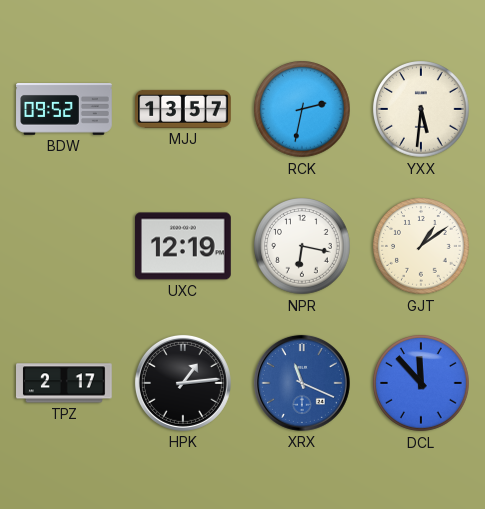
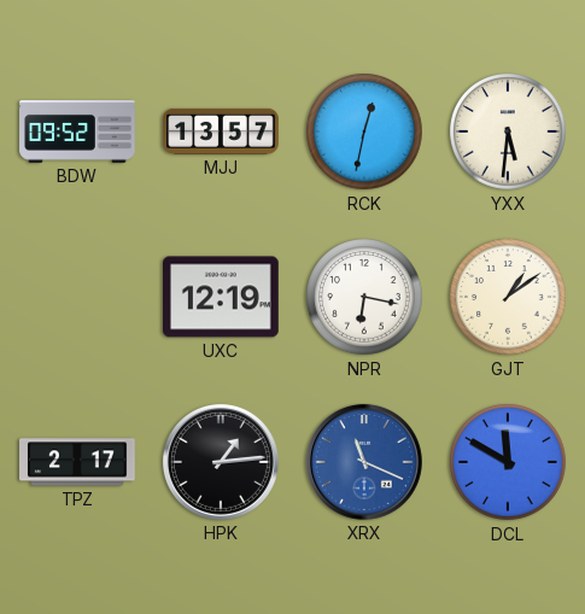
RCK: 2:32 -> 12:32 (364, 131)
DCL: 11:53 -> 11:50 (508, 462)
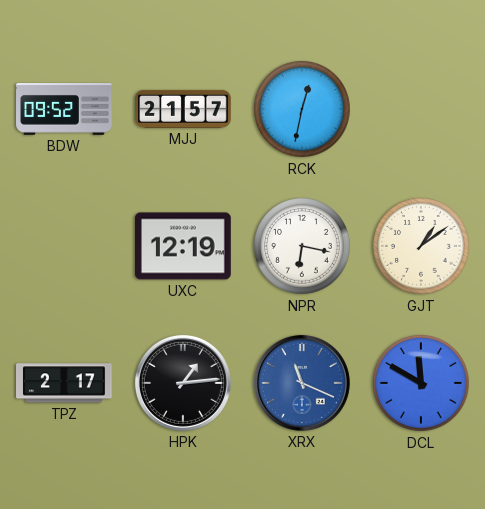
MJJ: 13:57 -> 21:57 (183, 109)
YXX: 5:31 -> none (508, 131)
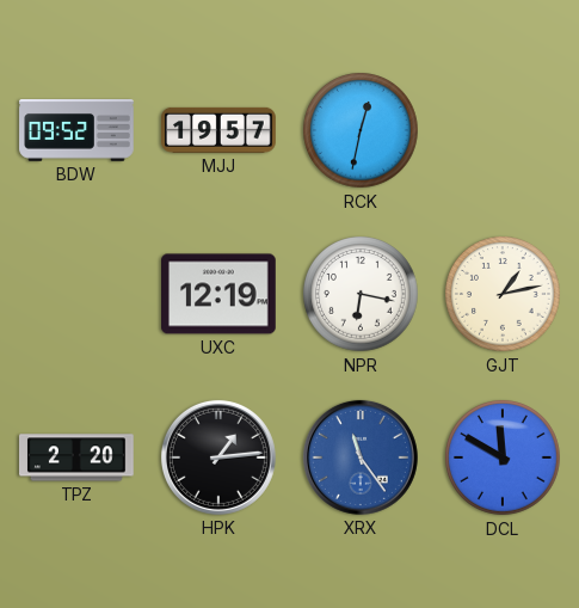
MJJ: 21:57 -> 19:57 (218, 130)
GJT: 1:09 -> 1:13 (503, 294)
TPZ: 2:17 -> 2:20 (78, 457)
XRX: 11:19 -> 11:24 (361, 457)
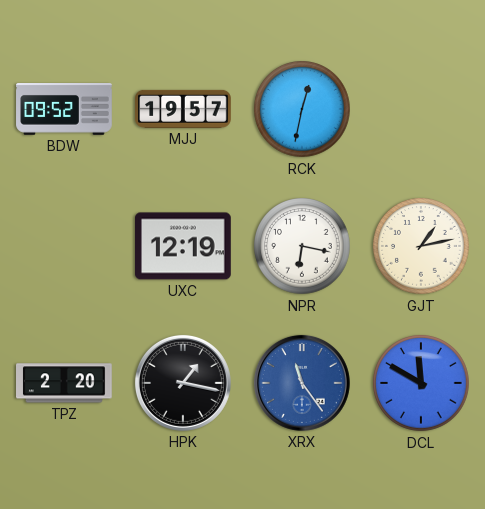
HPK: 1:14 -> 1:17 (183, 383)
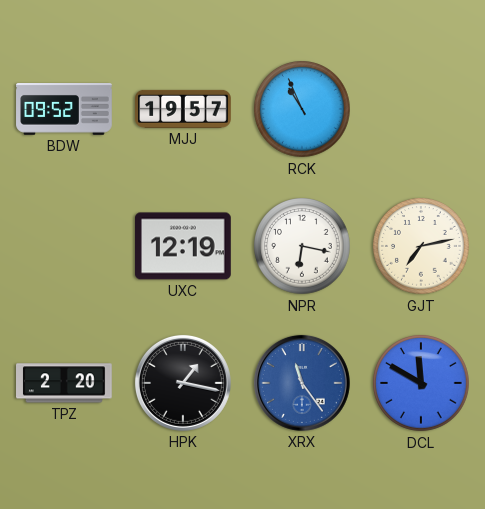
RCK: 12:32 -> 10:56 (302, 109)
GJT: 1:13 -> 7:13 (421, 246)
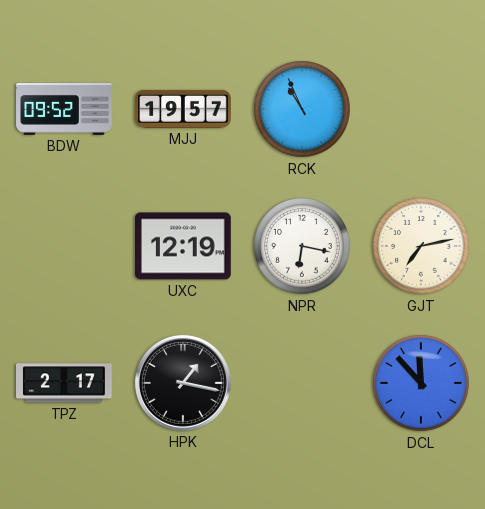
TPZ: 2:20 -> 2:17 (65, 383)
XRX: 11:24 -> none (302, 383)
DCL: 11:50 -> 11:53 (421, 383)
